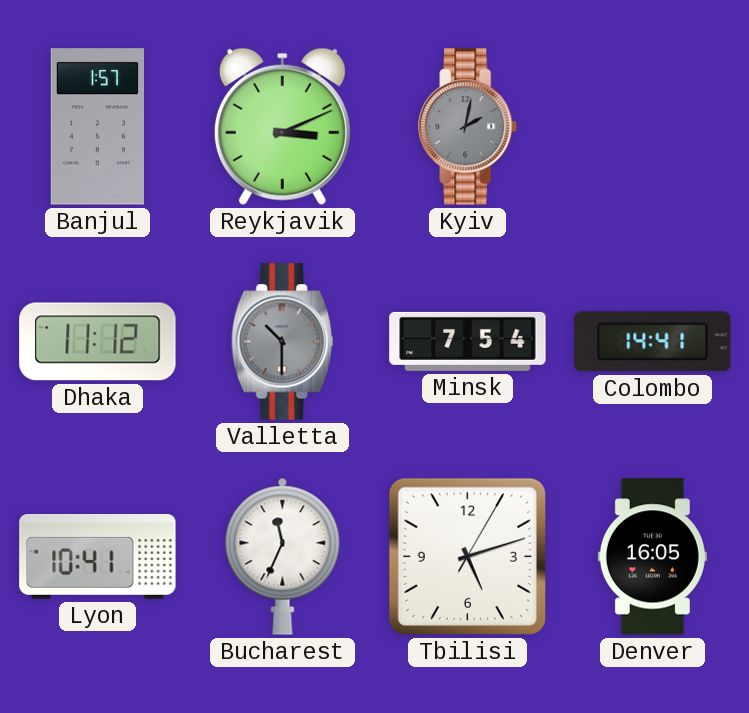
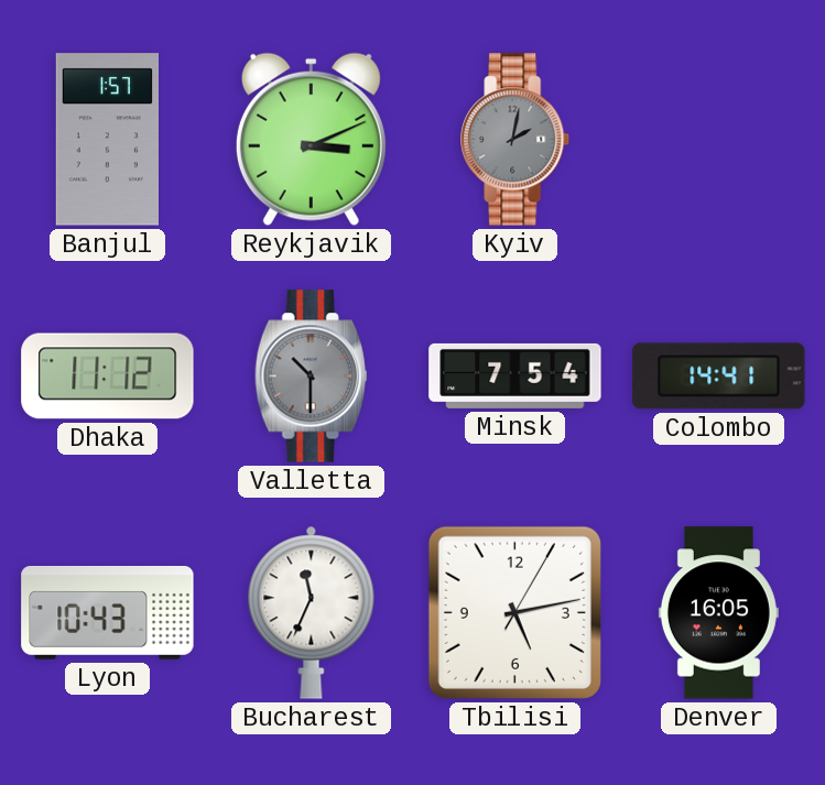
Lyon: 10:41 -> 10:43 (108, 613)
Tbilisi: 5:12 -> 5:13 (514, 612)
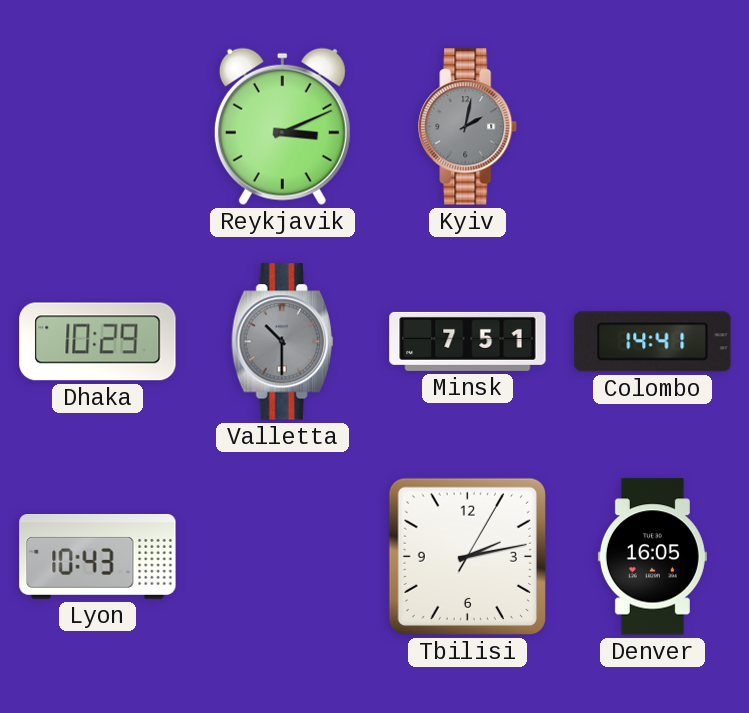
Banjul: 1:57 -> none (107, 140)
Dhaka: 11:12 -> 10:29 (98, 342)
Minsk: 7:54 -> 7:51 (468, 341)
Bucharest: 11:34 -> none (312, 612)
Tbilisi: 5:13 -> 2:13 (467, 556)
